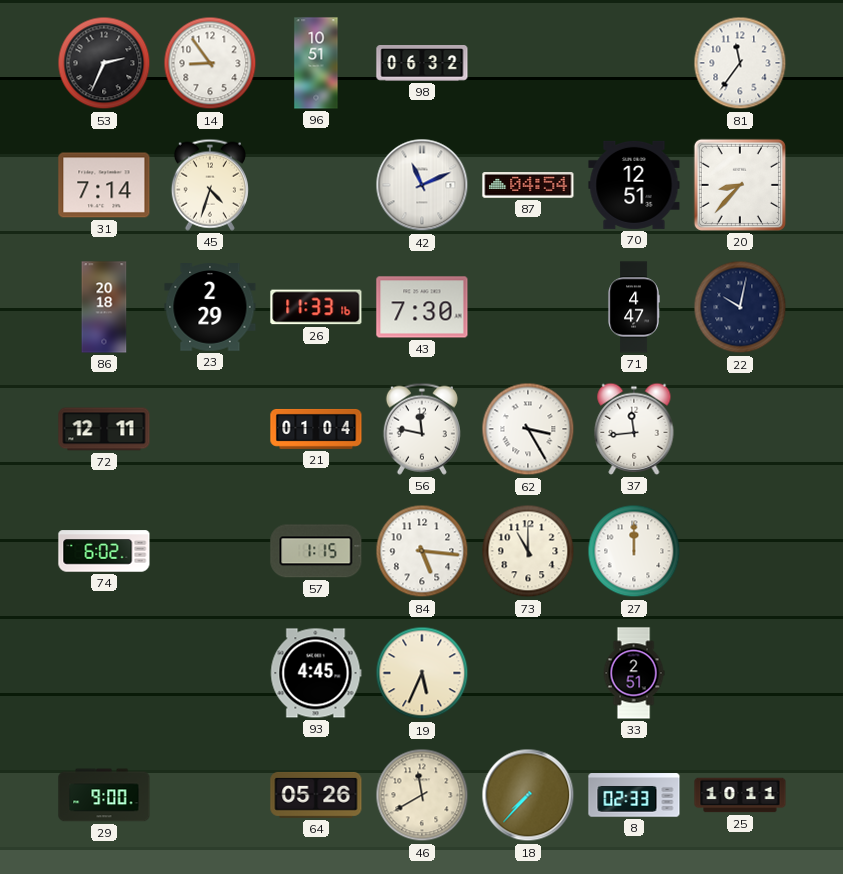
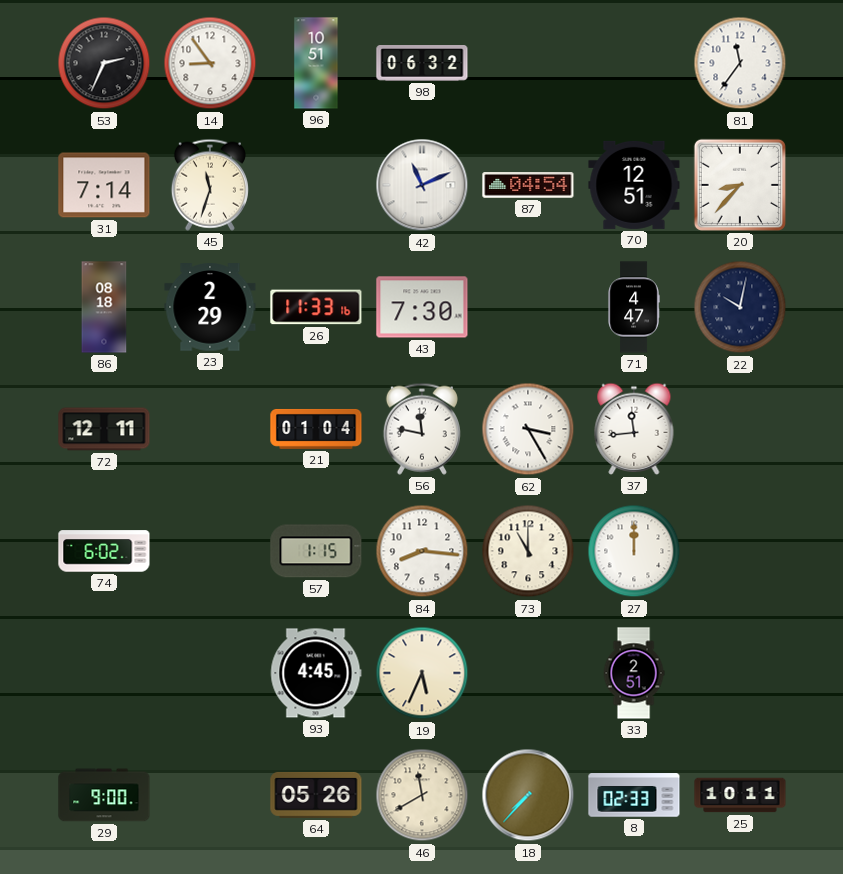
45: 4:33 -> 11:33 (210, 185)
86: 20:18 -> 08:18 (104, 307)
84: 5:16 -> 8:16 (422, 551)
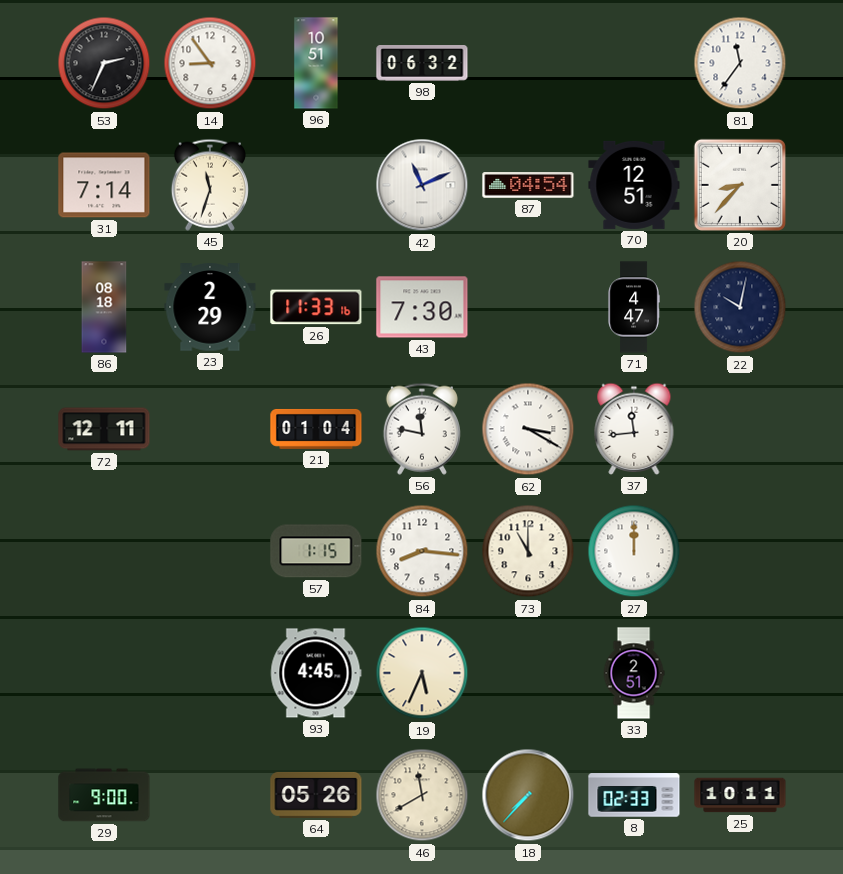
62: 3:25 -> 3:20 (528, 429)
74: 6:02 -> none (104, 551)
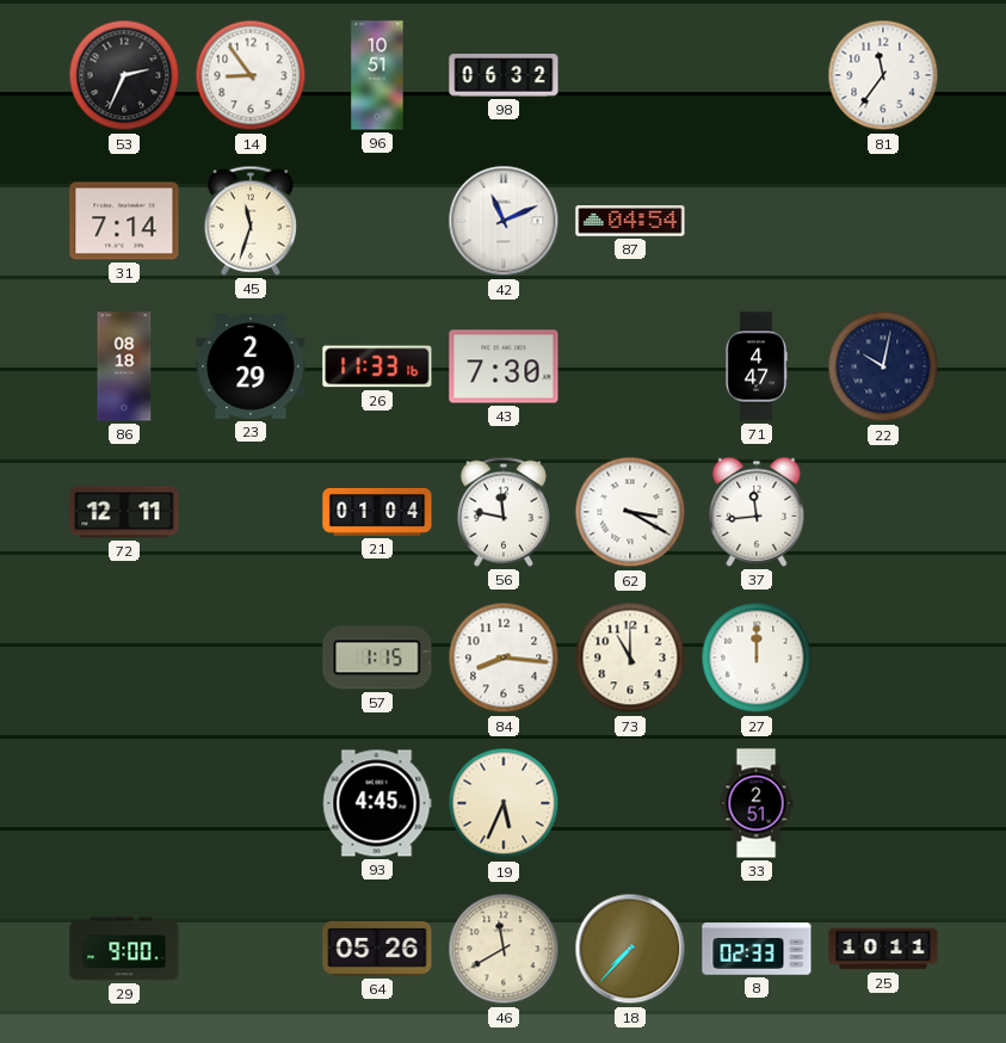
70: 12:51 -> none (634, 185)
20: 8:37 -> none (740, 185)
